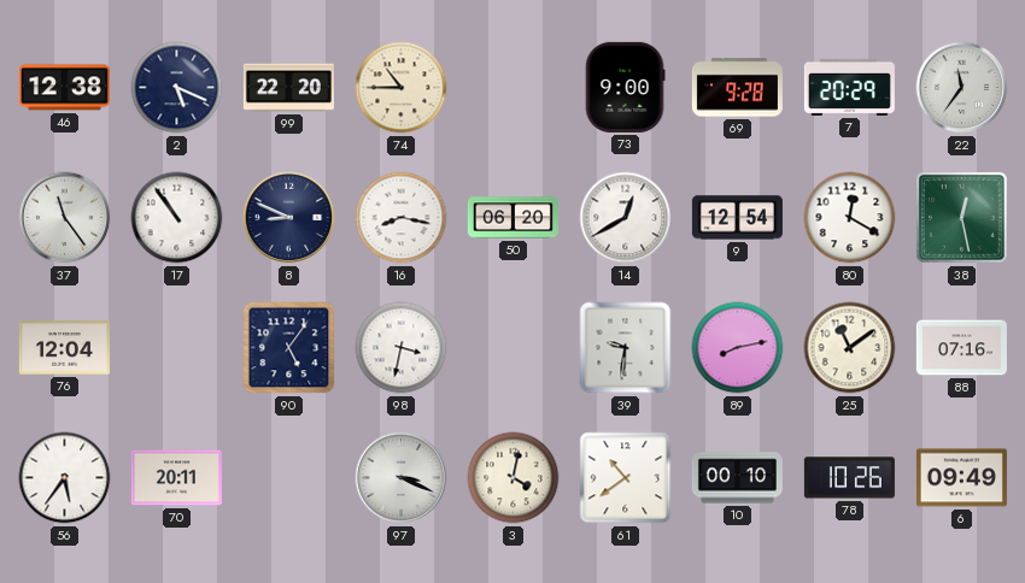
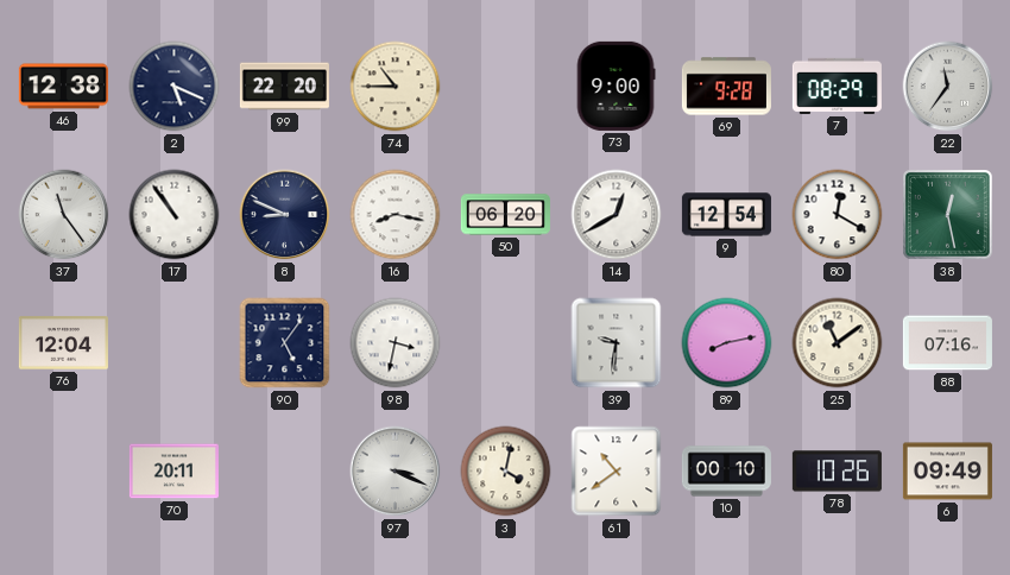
7: 20:29 -> 08:29 (837, 86)
56: 5:36 -> none (65, 478)
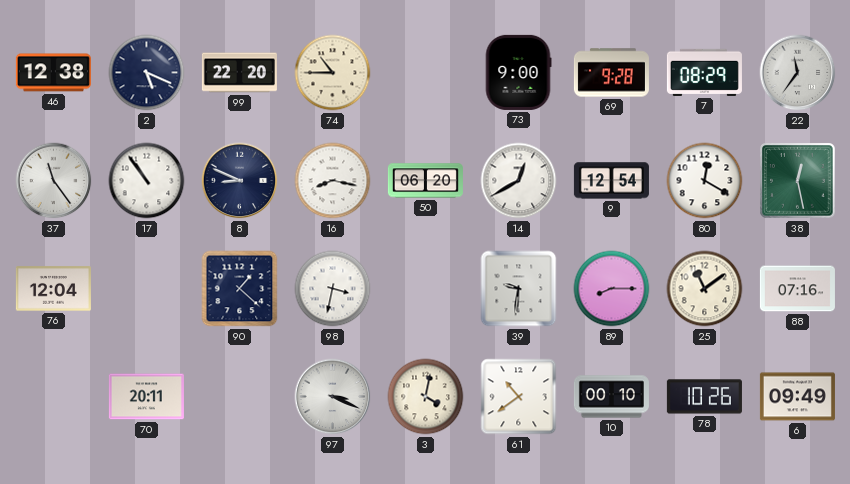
90: 5:06 -> 1:22 (240, 289)
89: 8:13 -> 8:15 (612, 289)
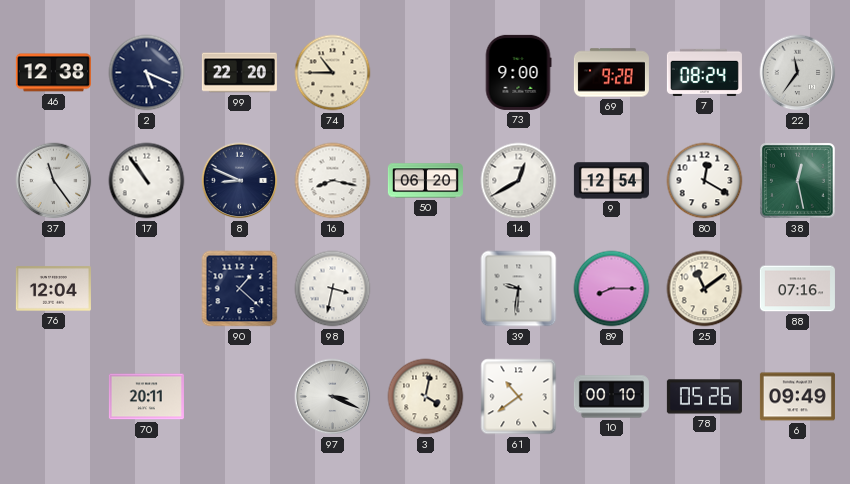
7: 08:29 -> 08:24 (704, 72)
78: 10:26 -> 05:26 (704, 397)
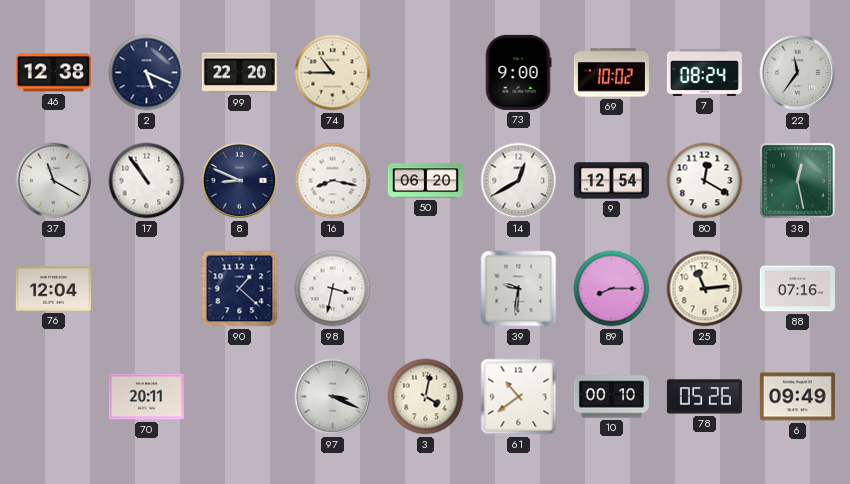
69: 9:28 -> 10:02 (611, 73)
37: 11:24 -> 11:20 (54, 181)
25: 11:09 -> 11:14 (705, 289)
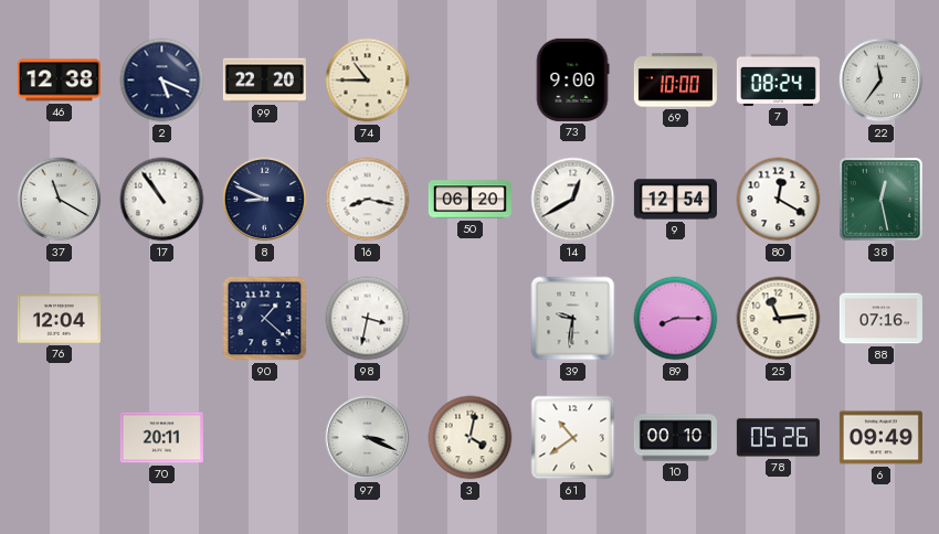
69: 10:02 -> 10:00 (675, 81)
